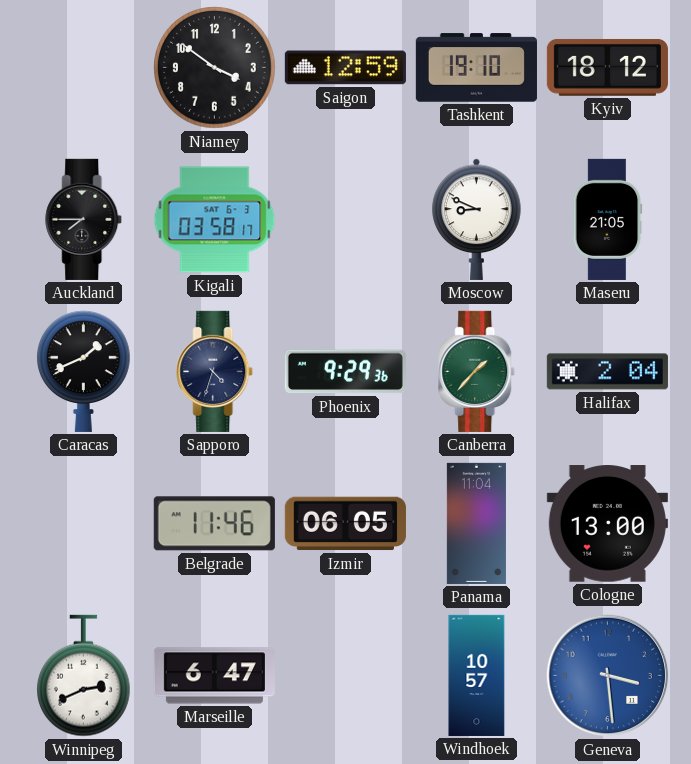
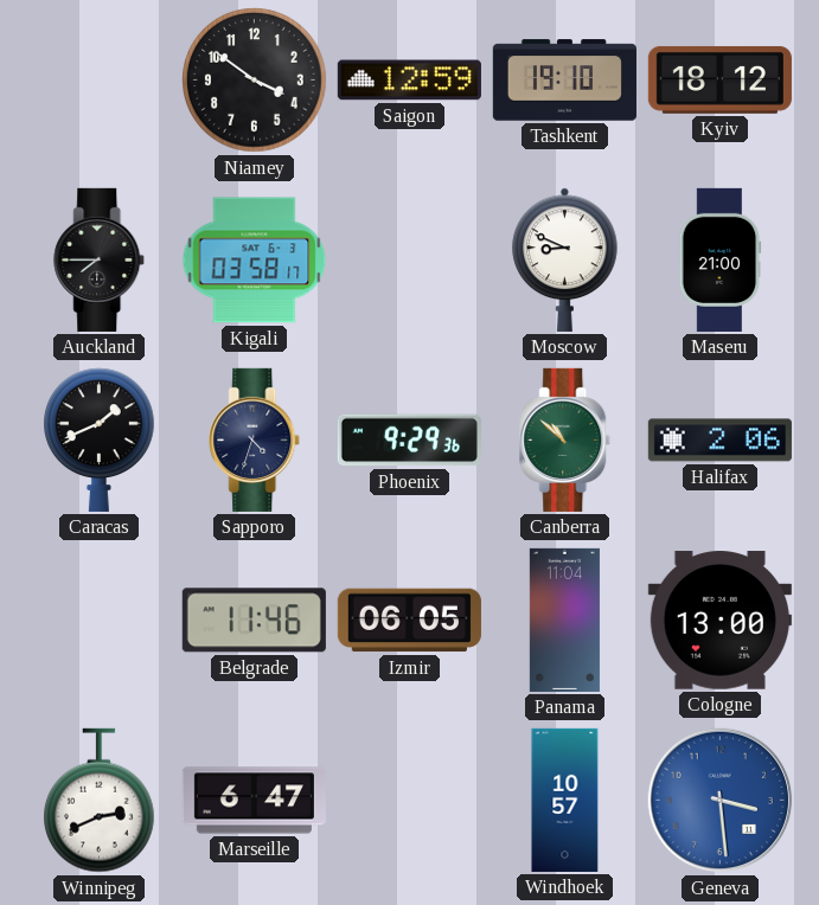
Maseru: 21:05 -> 21:00 (719, 259)
Canberra: 1:37 -> 10:52 (565, 439)
Halifax: 2:04 -> 2:06 (719, 441)
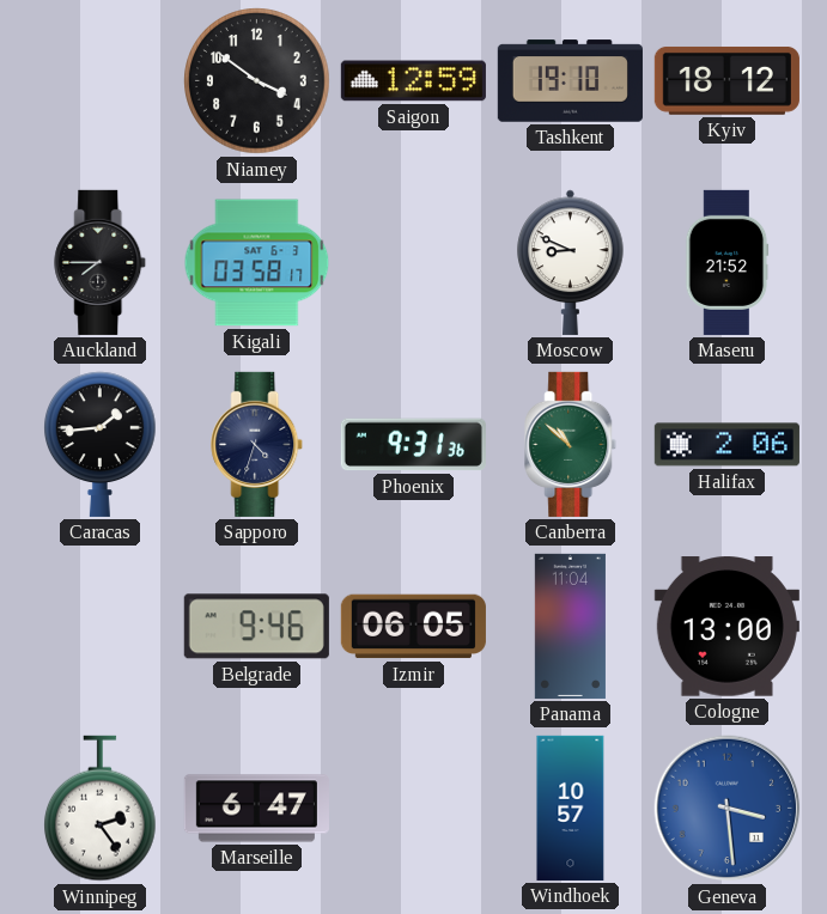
Maseru: 21:00 -> 21:52 (726, 262)
Caracas: 1:41 -> 1:44 (101, 444)
Phoenix: 9:29 -> 9:31 (413, 445)
Belgrade: 11:46 -> 9:46 (256, 627)
Winnipeg: 2:41 -> 2:24 (101, 809)
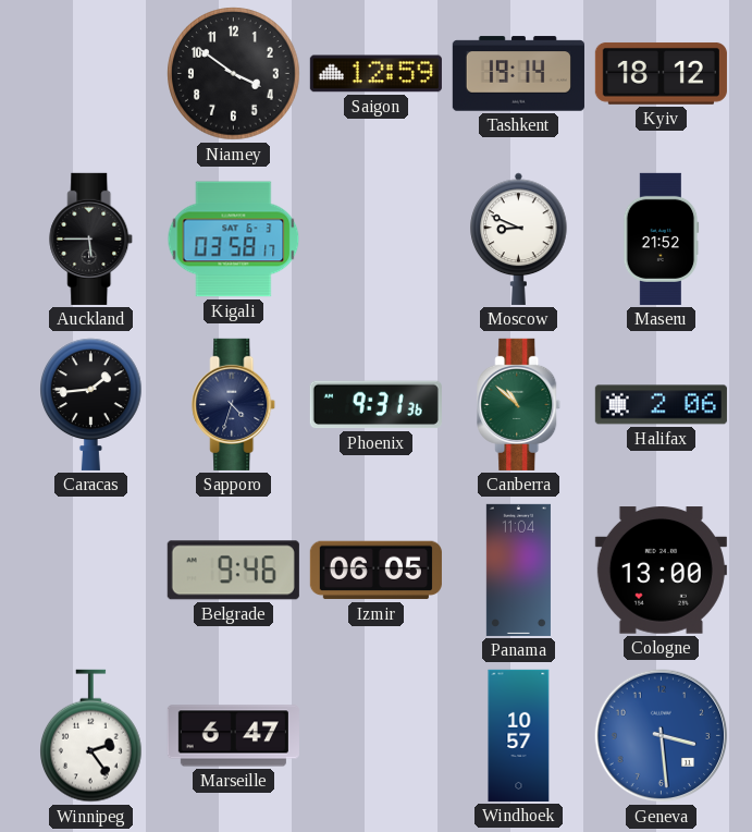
Tashkent: 19:10 -> 19:14 (518, 74)
Auckland: 7:45 -> 5:45 (91, 238)
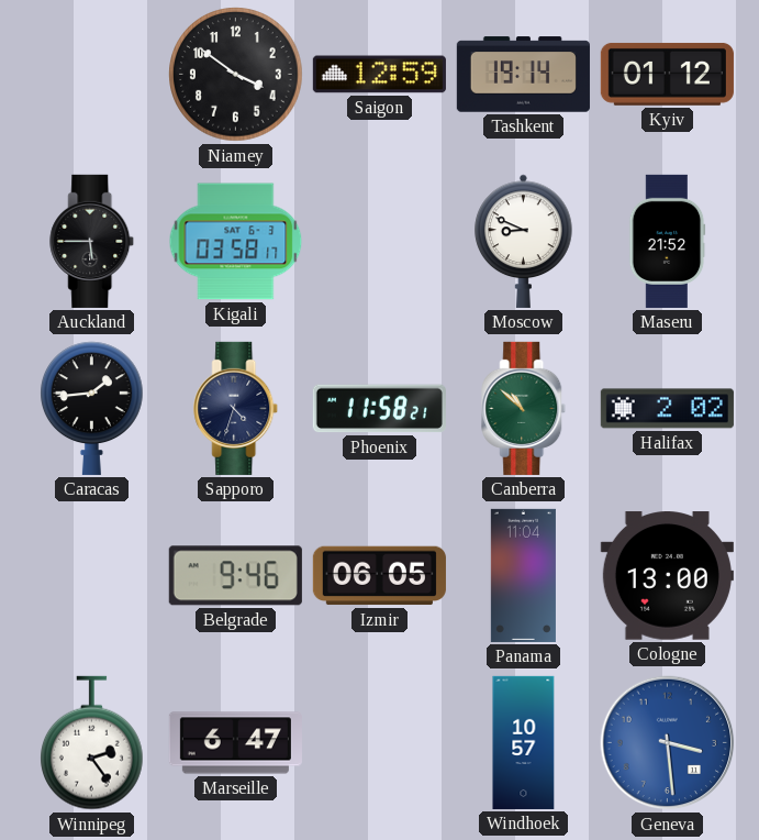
Kyiv: 18:12 -> 01:12 (667, 74)
Phoenix: 9:31 -> 11:58 (379, 409)
Halifax: 2:06 -> 2:02 (667, 409)
